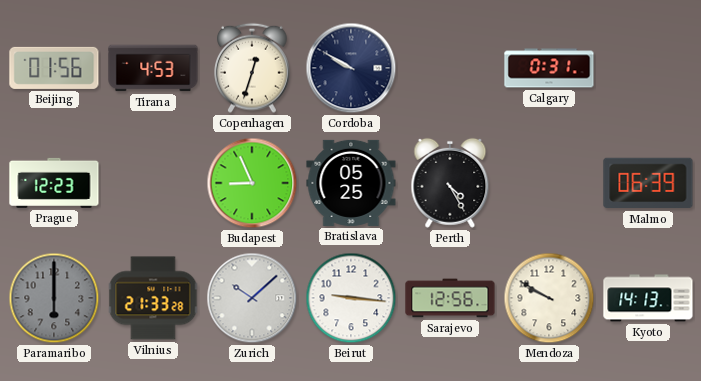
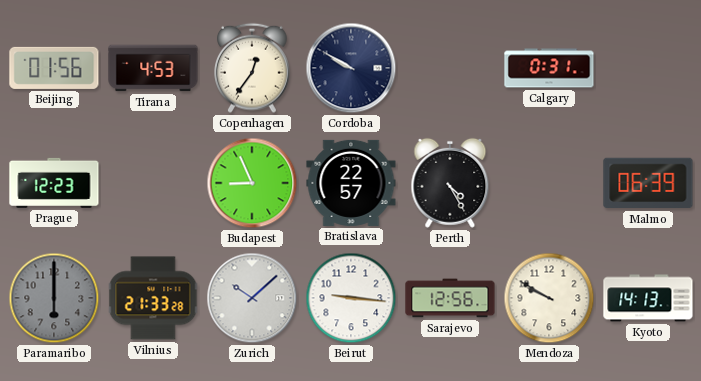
Copenhagen: 12:33 -> 12:36 (253, 68)
Bratislava: 05:25 -> 22:57 (351, 183)
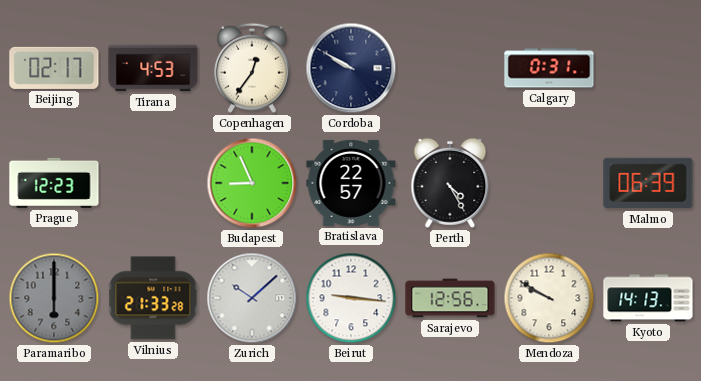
Beijing: 01:56 -> 02:17 (54, 68)
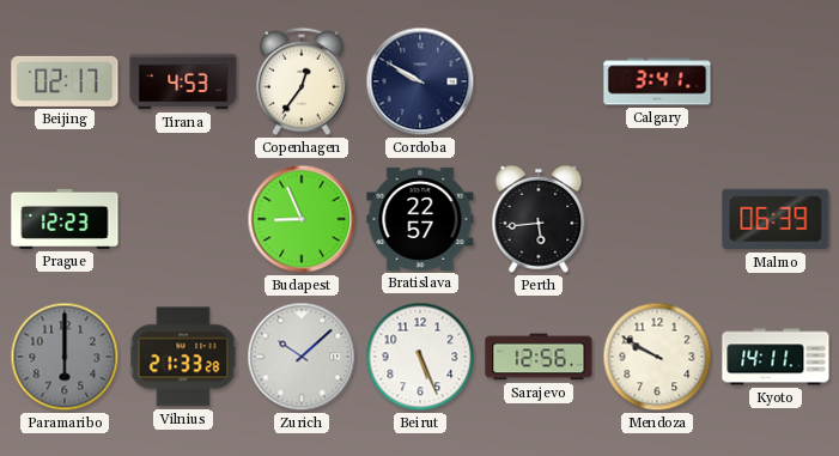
Calgary: 0:31 -> 3:41 (657, 81)
Perth: 4:25 -> 5:44 (539, 219)
Beirut: 9:16 -> 5:26 (420, 357)
Kyoto: 14:13 -> 14:11 (776, 357)
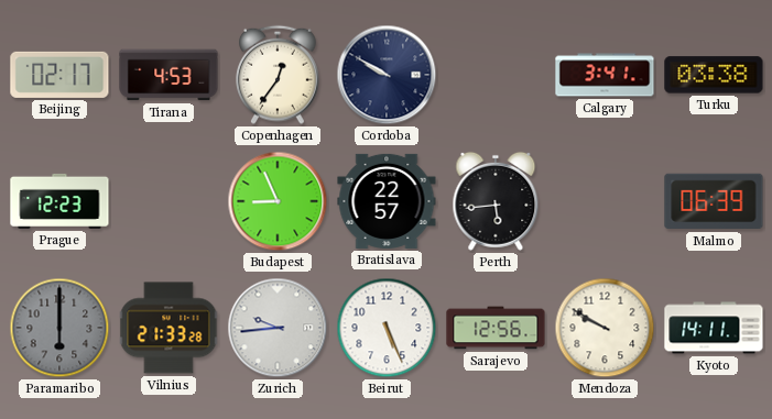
Turku: none -> 03:38 (714, 75)
Zurich: 10:08 -> 9:44 (278, 328)
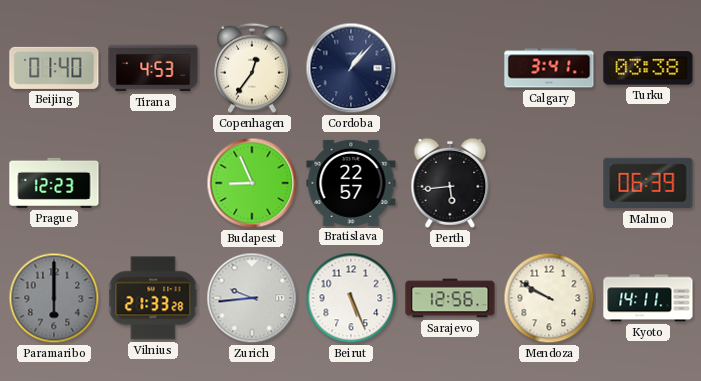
Beijing: 02:17 -> 01:40 (54, 68)
Cordoba: 9:50 -> 1:07 (351, 68)
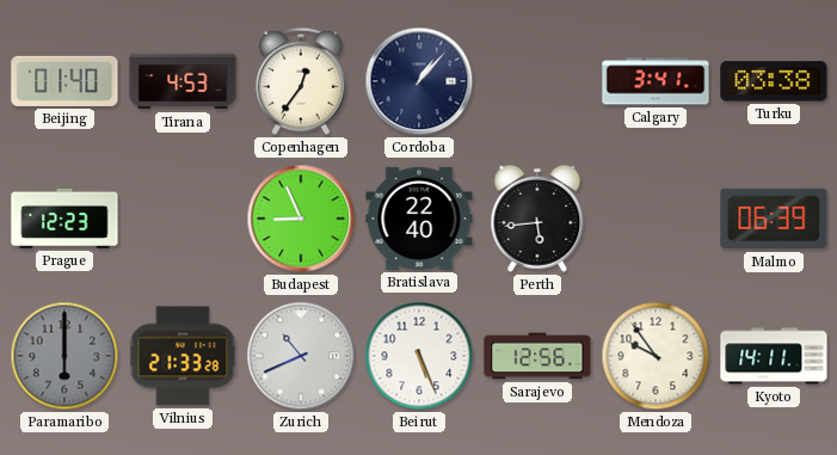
Bratislava: 22:57 -> 22:40 (419, 219)
Zurich: 9:44 -> 10:41 (301, 356)
Mendoza: 9:50 -> 9:54 (656, 356)
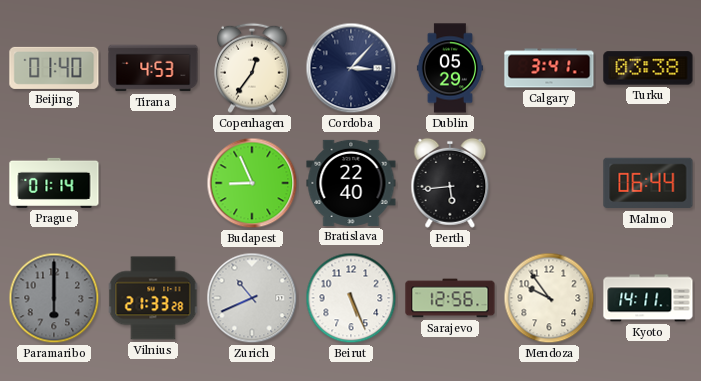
Cordoba: 1:07 -> 3:07 (351, 68)
Dublin: none -> 05:29 (450, 68)
Prague: 12:23 -> 01:14 (54, 183)
Malmo: 06:39 -> 06:44 (648, 183)
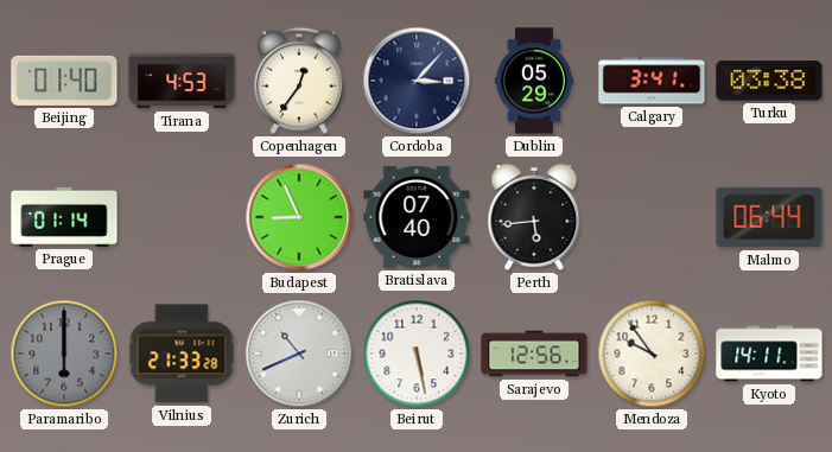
Bratislava: 22:40 -> 07:40 (417, 217)
Beirut: 5:26 -> 5:28 (417, 354)
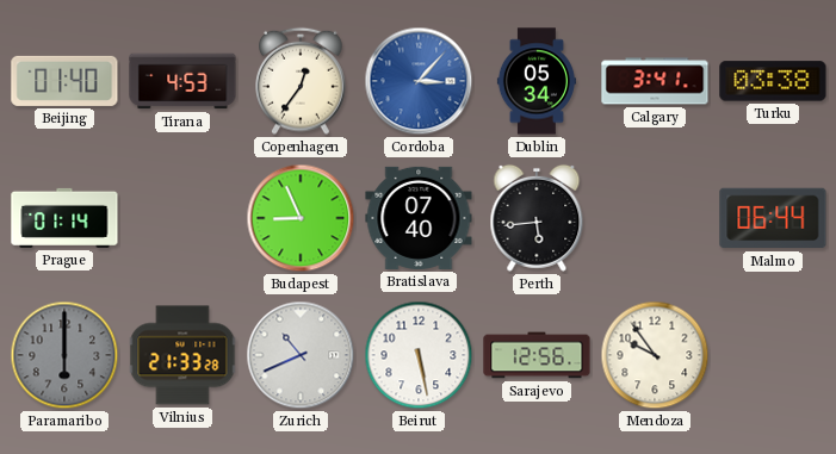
Cordoba dial: navy -> blue (419, 81)
Dublin: 05:29 -> 05:34 (537, 81)
Kyoto: 14:11 -> none (769, 354)
